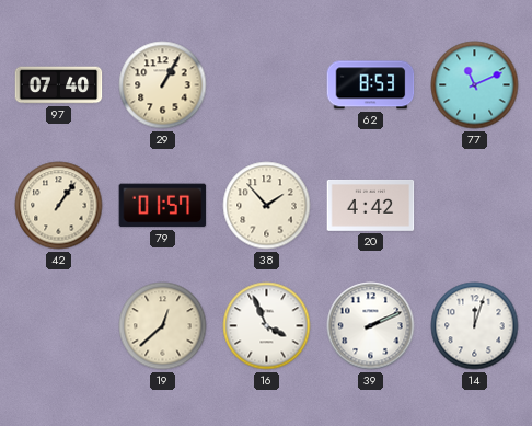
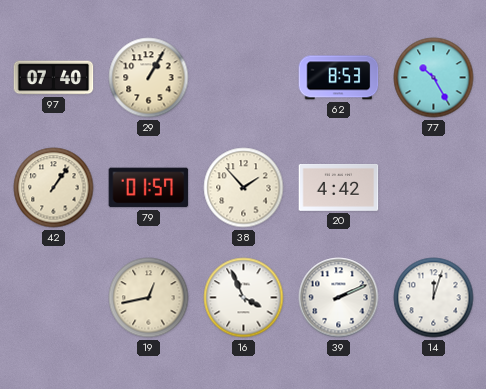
77: 11:11 -> 10:25 (434, 78)
19: 12:38 -> 12:43 (149, 298)
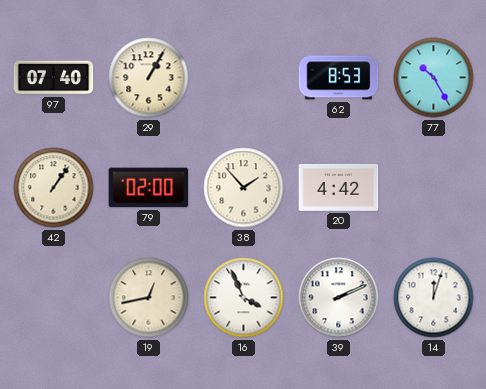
79: 01:57 -> 02:00 (149, 188)
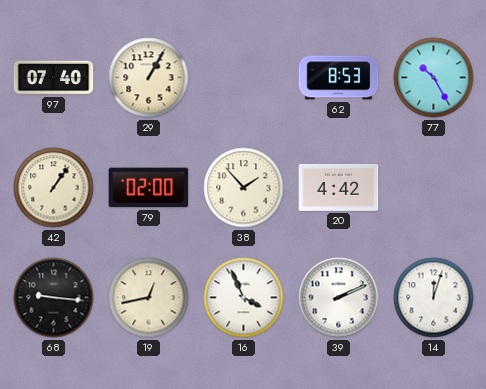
68: none -> 9:16 (54, 298)
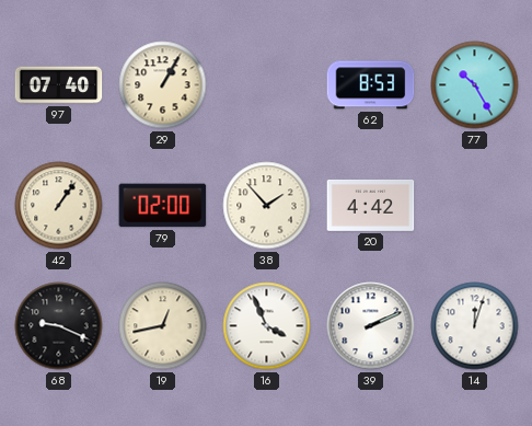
68: 9:16 -> 9:19 (59, 326)
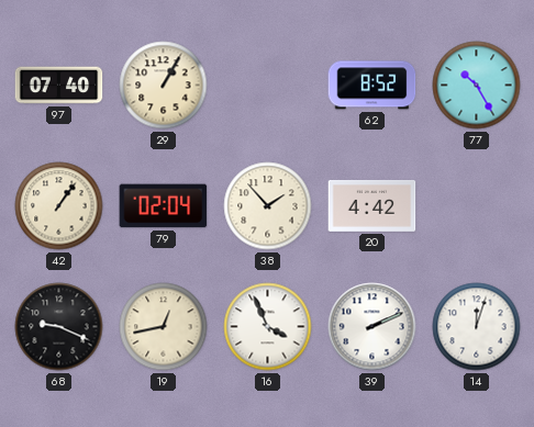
62: 8:53 -> 8:52 (372, 86)
79: 02:00 -> 02:04 (164, 206)
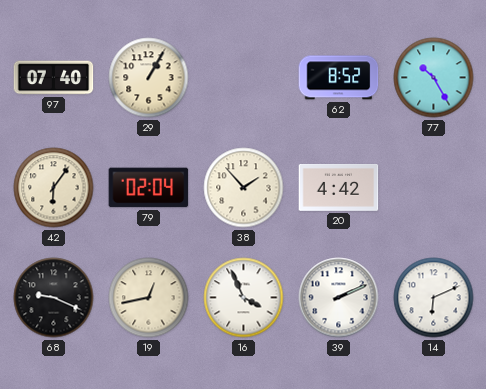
42: 1:06 -> 6:06 (54, 188)
14: 12:03 -> 6:11 (434, 298)
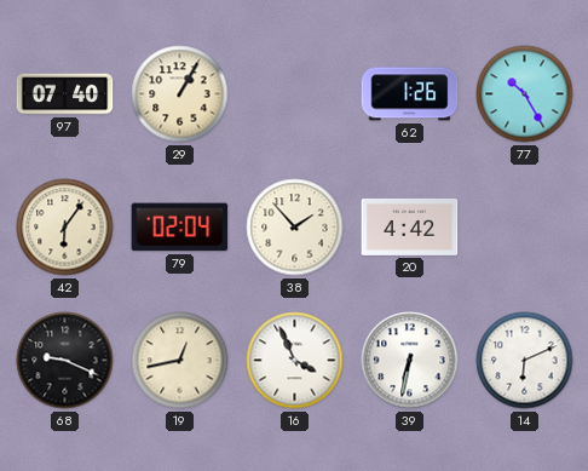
62: 8:52 -> 1:26 (410, 94)
39: 2:11 -> 6:32 (410, 361)
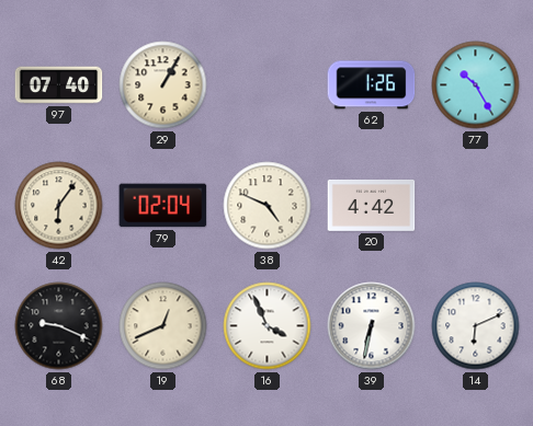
38: 1:53 -> 4:49 (268, 206)
19: 12:43 -> 12:41 (163, 326)
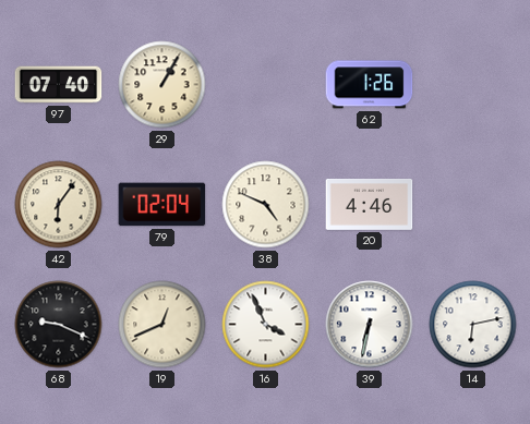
77: 10:25 -> none (476, 85)
20: 4:42 -> 4:46 (370, 204)
14: 6:11 -> 6:13 (473, 325)
